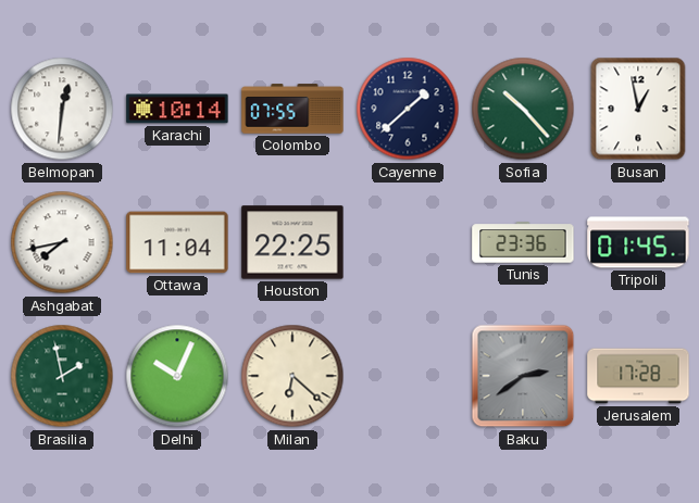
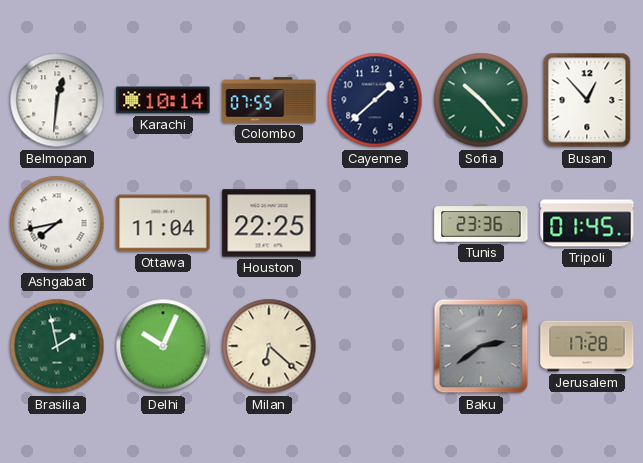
Busan: 12:58 -> 12:53 (587, 100)
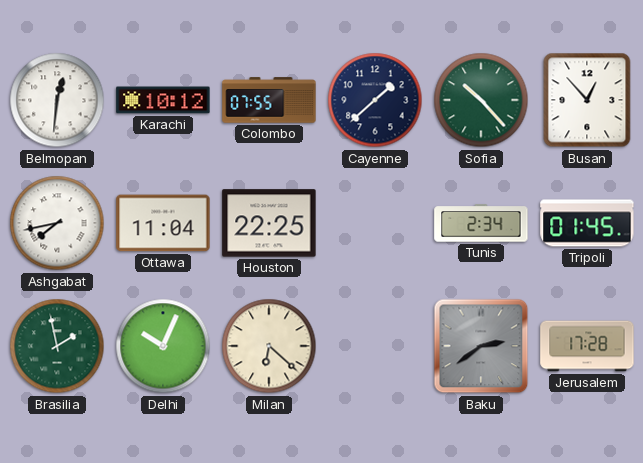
Karachi: 10:14 -> 10:12 (163, 100)
Tunis: 23:36 -> 2:34 (481, 223)
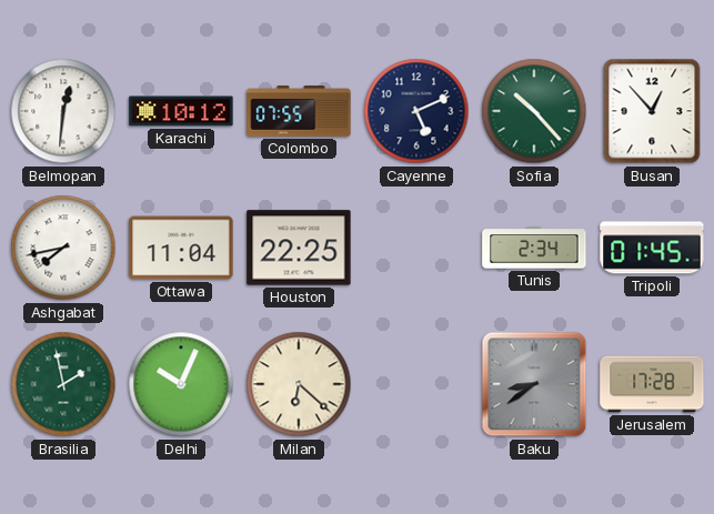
Cayenne: 1:38 -> 5:11 (416, 111)
Baku: 2:39 -> 8:39 (534, 384)
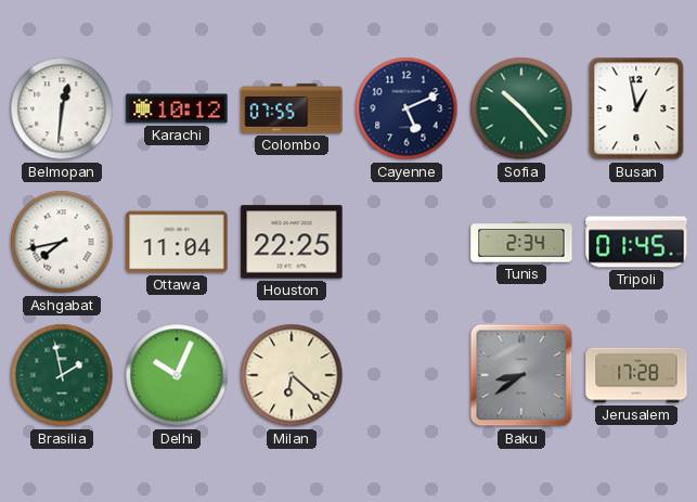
Busan: 12:53 -> 12:58 (636, 108)
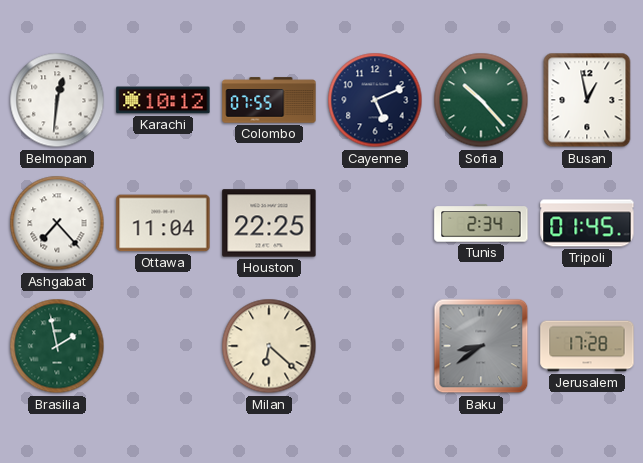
Ashgabat: 7:43 -> 7:23 (57, 223)
Delhi: 10:04 -> none (177, 375)
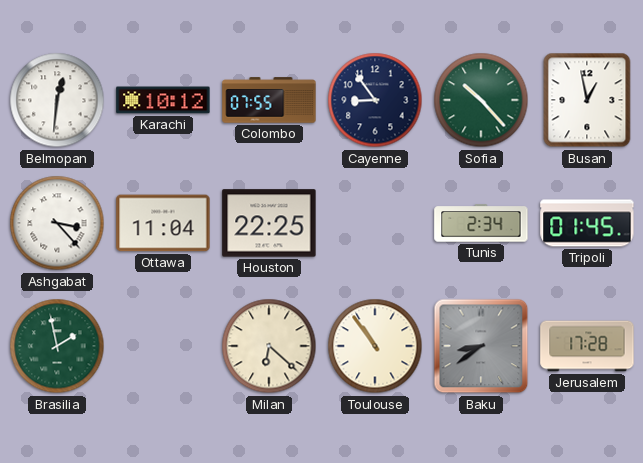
Cayenne: 5:11 -> 8:54 (375, 100)
Ashgabat: 7:23 -> 3:23 (57, 223)
Toulouse: none -> 10:54 (375, 346)
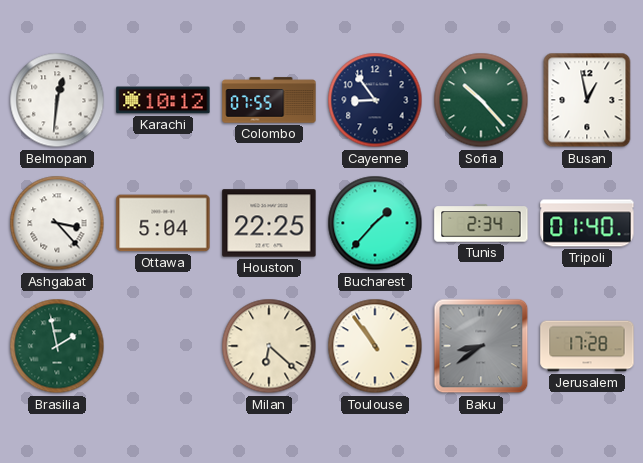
Ottawa: 11:04 -> 5:04 (163, 223)
Bucharest: none -> 1:37 (375, 223)
Tripoli: 01:45 -> 01:40 (587, 223)
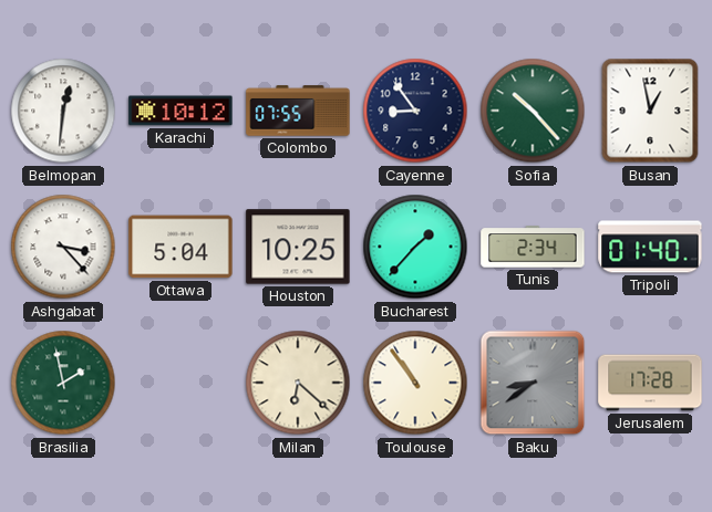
Houston: 22:25 -> 10:25 (298, 247)
